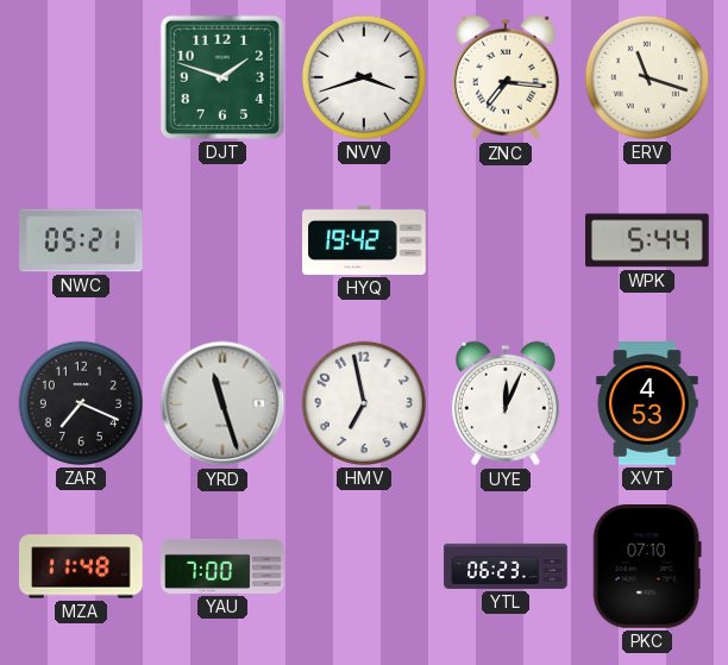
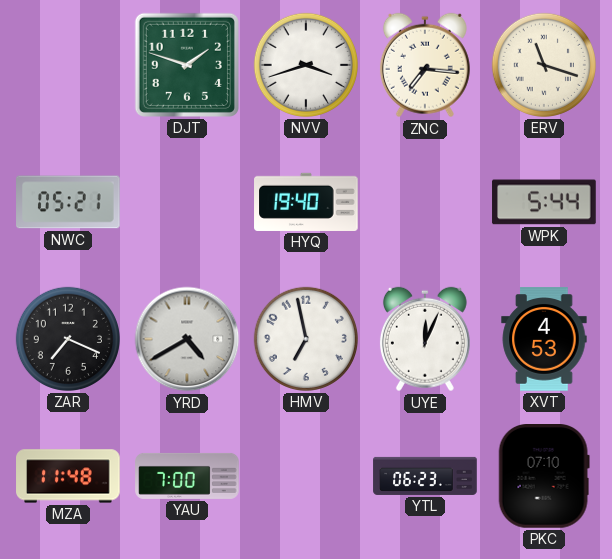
HYQ: 19:42 -> 19:40 (306, 202)
YRD: 11:27 -> 4:40 (187, 339)
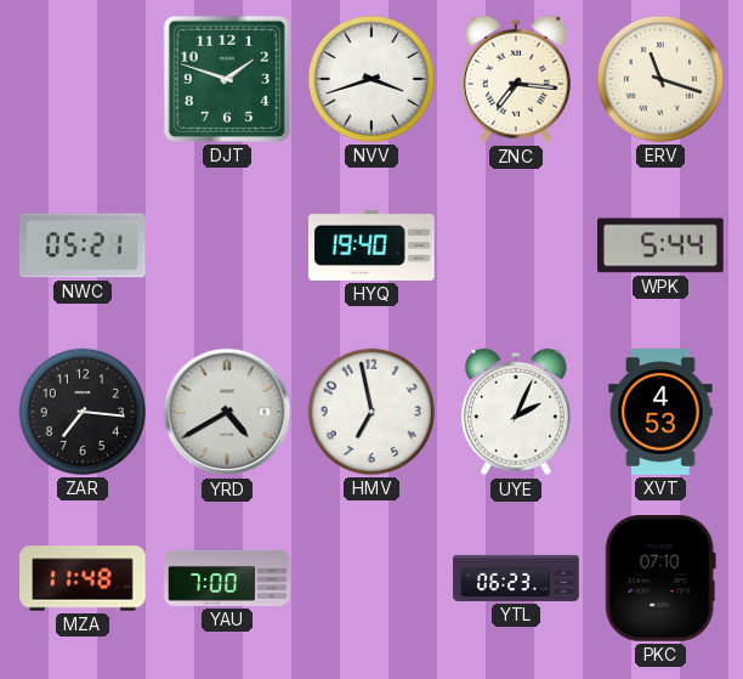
ZAR: 7:19 -> 7:16 (83, 412)
UYE: 12:04 -> 2:04 (516, 412)
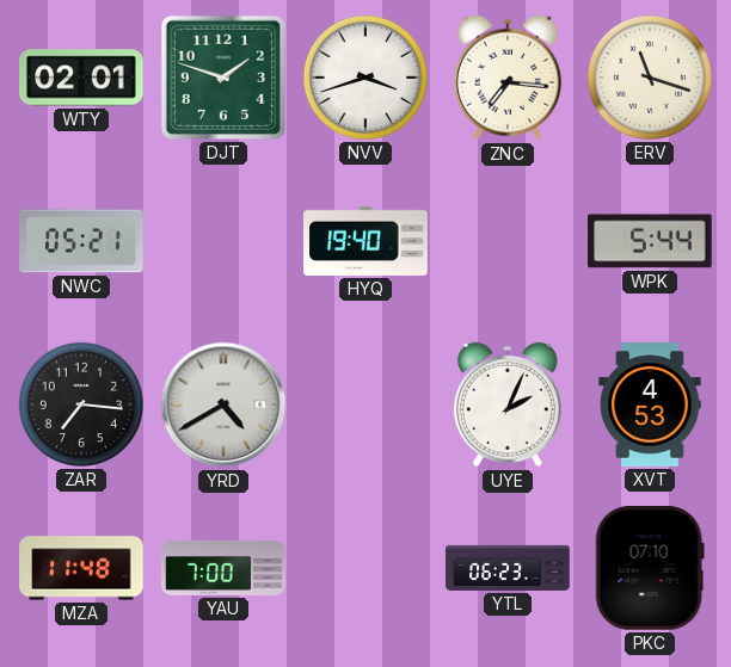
WTY: none -> 02:01 (81, 78)
HMV: 6:58 -> none (371, 412)
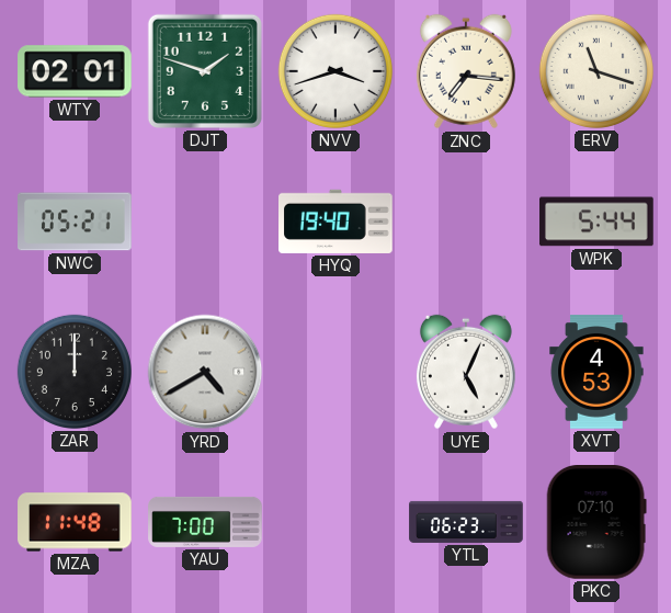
ZAR: 7:16 -> 12:00 (75, 372)
UYE: 2:04 -> 5:04 (466, 372)
